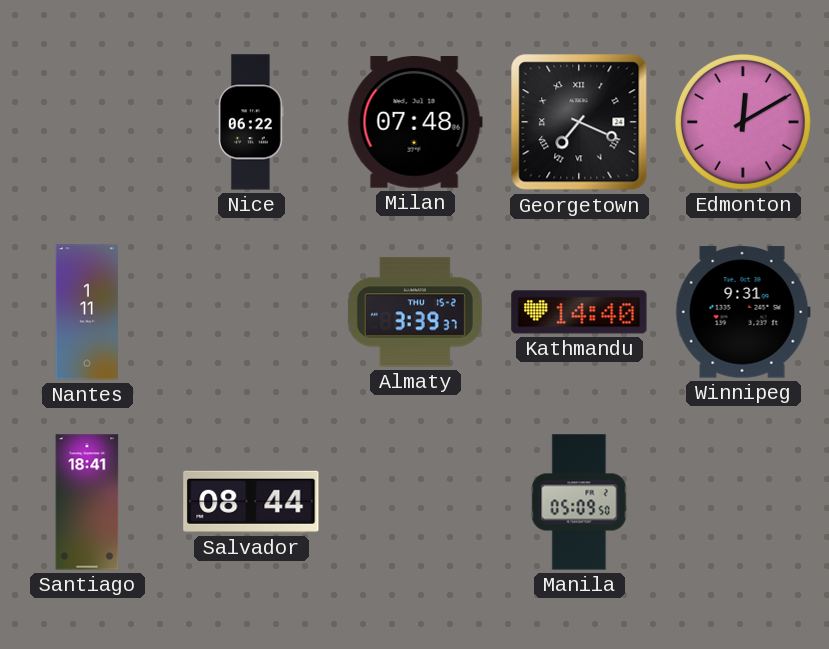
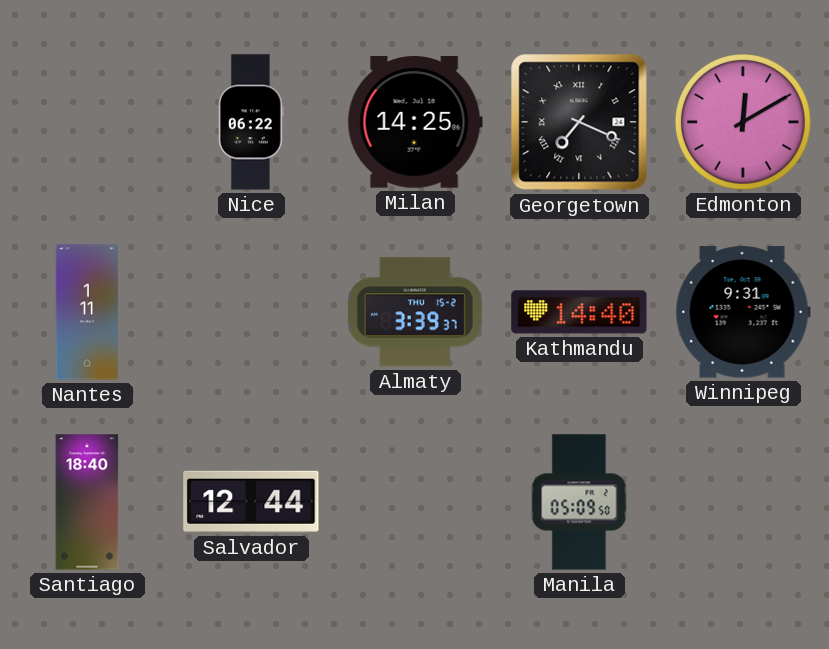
Milan: 07:48 -> 14:25 (415, 123)
Santiago: 18:41 -> 18:40 (87, 502)
Salvador: 08:44 -> 12:44 (251, 502)
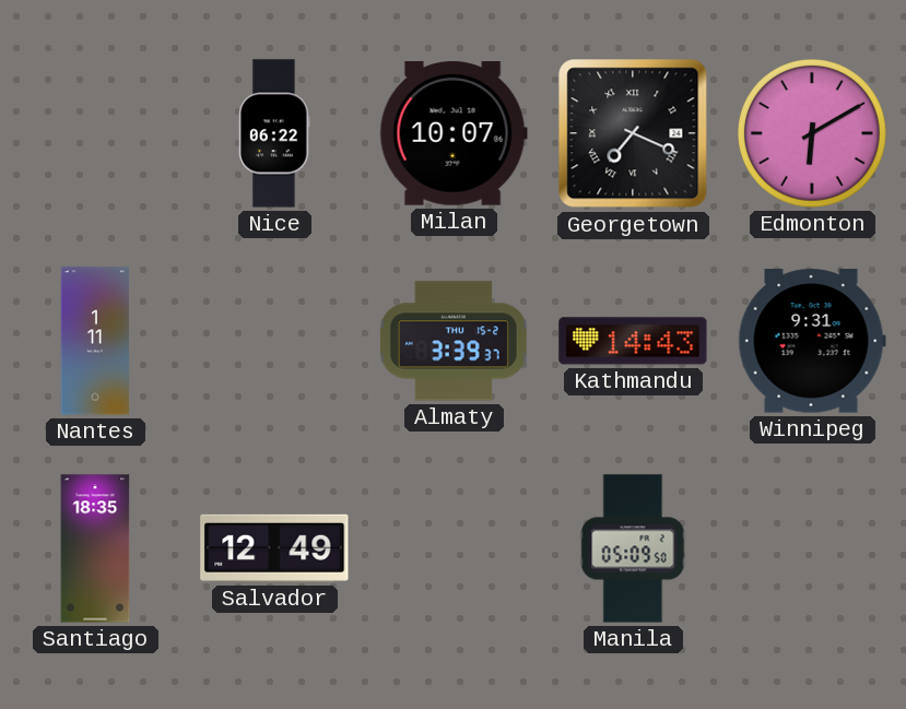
Milan: 14:25 -> 10:07 (454, 134)
Edmonton: 12:10 -> 6:10 (813, 134)
Kathmandu: 14:40 -> 14:43 (633, 341)
Santiago: 18:40 -> 18:35 (95, 548)
Salvador: 12:44 -> 12:49 (274, 548)
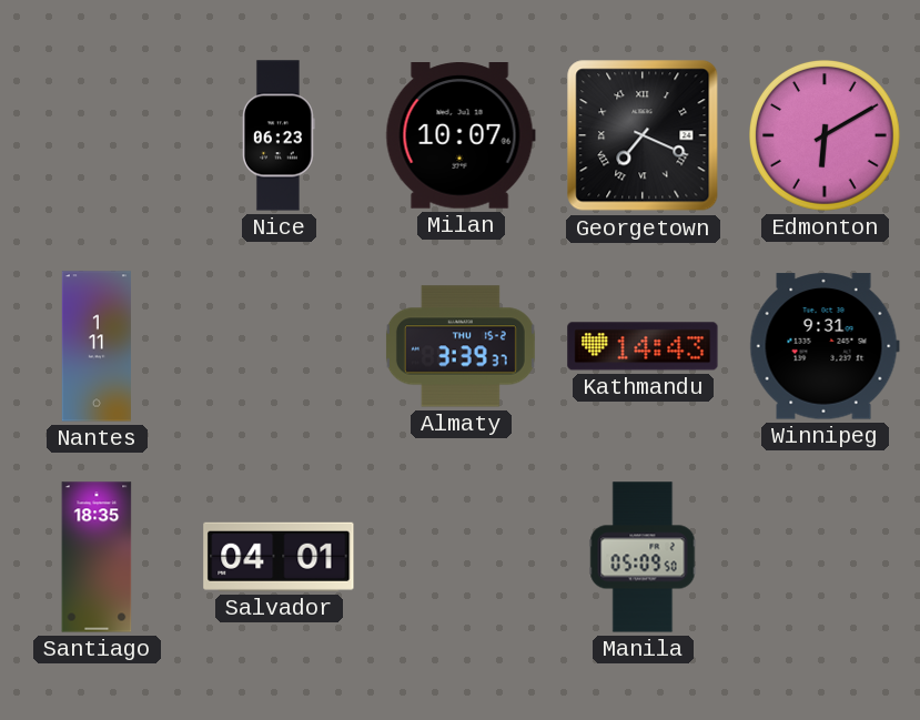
Nice: 06:22 -> 06:23 (280, 135)
Salvador: 12:49 -> 04:01 (279, 557)
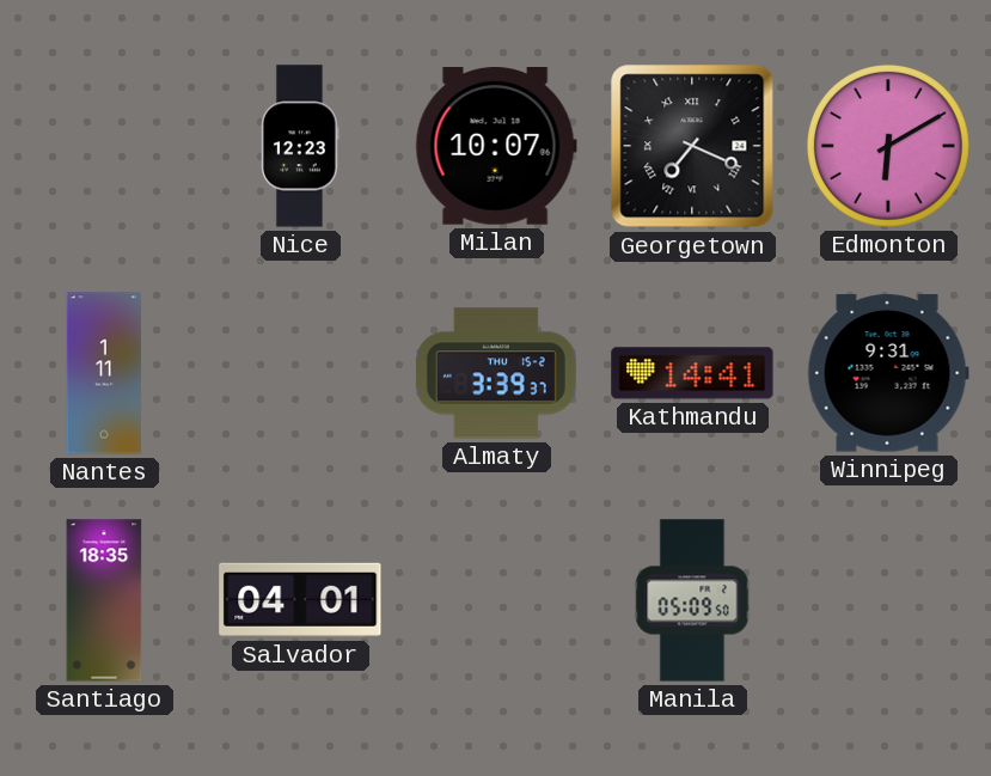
Nice: 06:23 -> 12:23 (301, 146)
Kathmandu: 14:43 -> 14:41 (692, 373)
